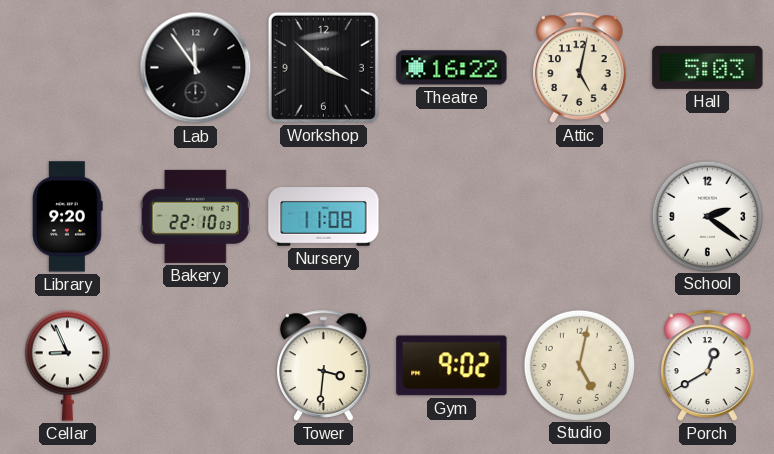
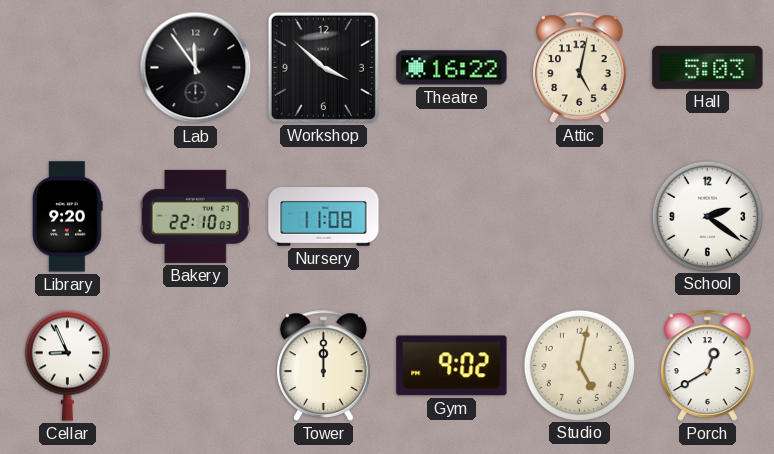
Tower: 3:31 -> 12:00 (324, 365)
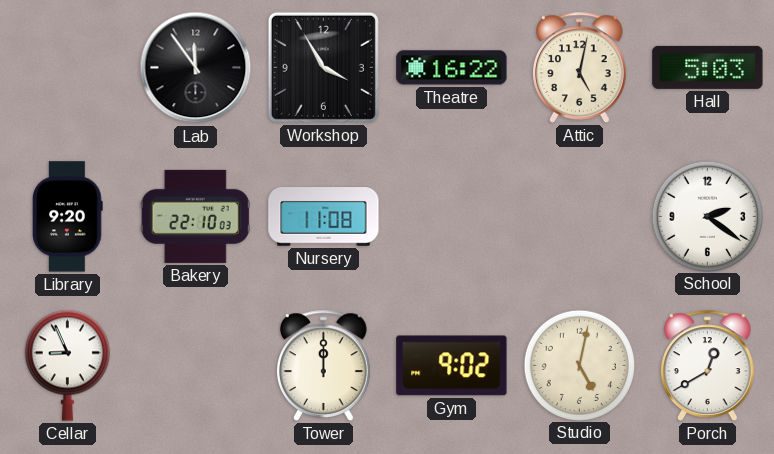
Workshop: 3:52 -> 3:55 (323, 67)
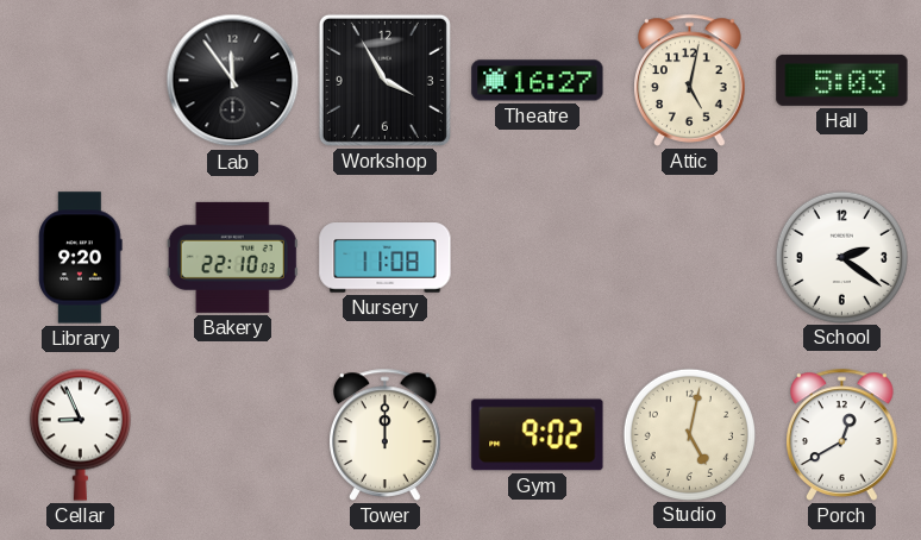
Theatre: 16:22 -> 16:27 (538, 81)
